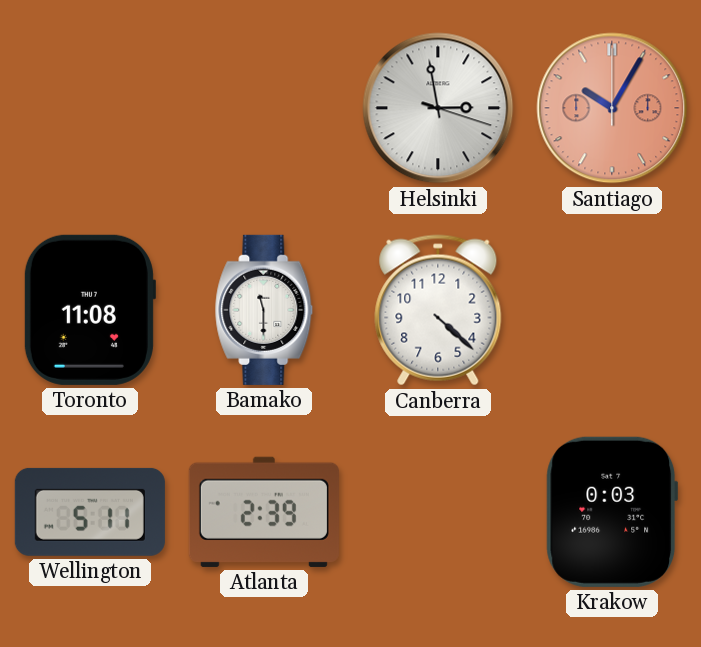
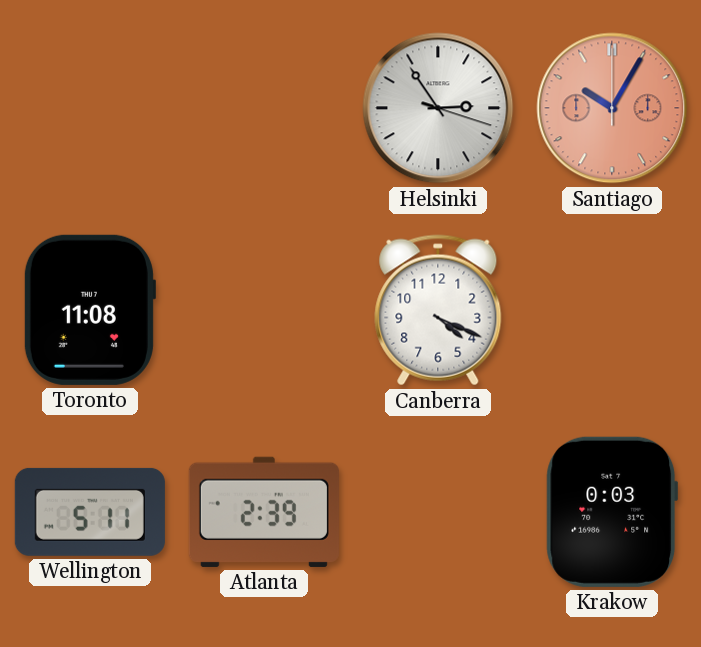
Helsinki: 2:58 -> 2:54 (438, 108)
Bamako: 11:30 -> none (264, 310)
Canberra: 4:22 -> 4:19 (438, 310)
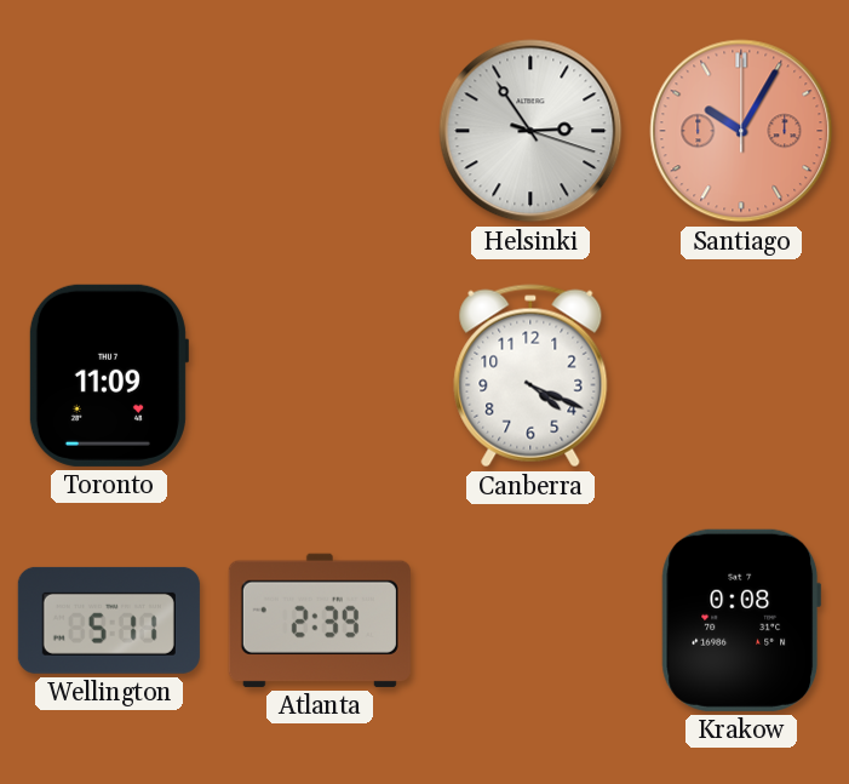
Toronto: 11:08 -> 11:09 (108, 376)
Krakow: 0:03 -> 0:08 (741, 620)
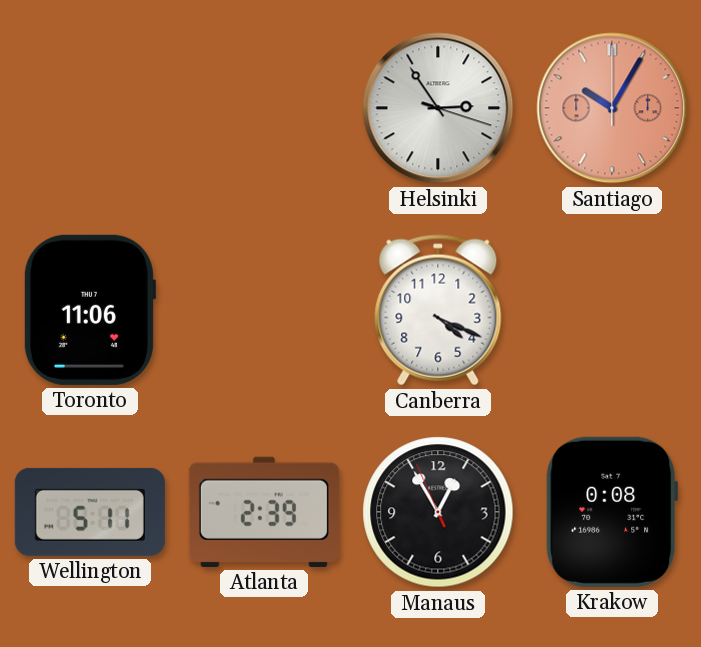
Toronto: 11:09 -> 11:06 (89, 310)
Manaus: none -> 12:54 (438, 512)
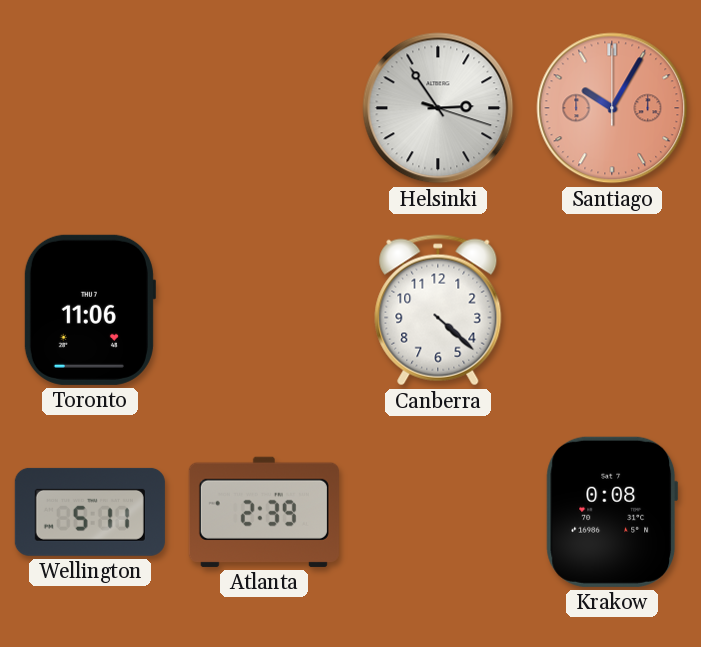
Canberra: 4:19 -> 4:22 (438, 310)
Manaus: 12:54 -> none (438, 512)
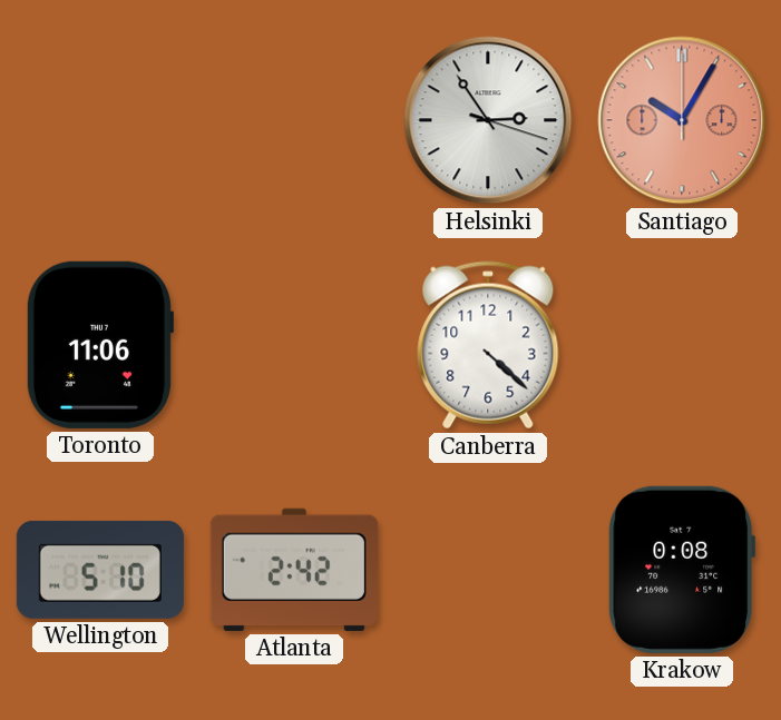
Wellington: 5:11 -> 5:10 (100, 570)
Atlanta: 2:39 -> 2:42 (294, 570)
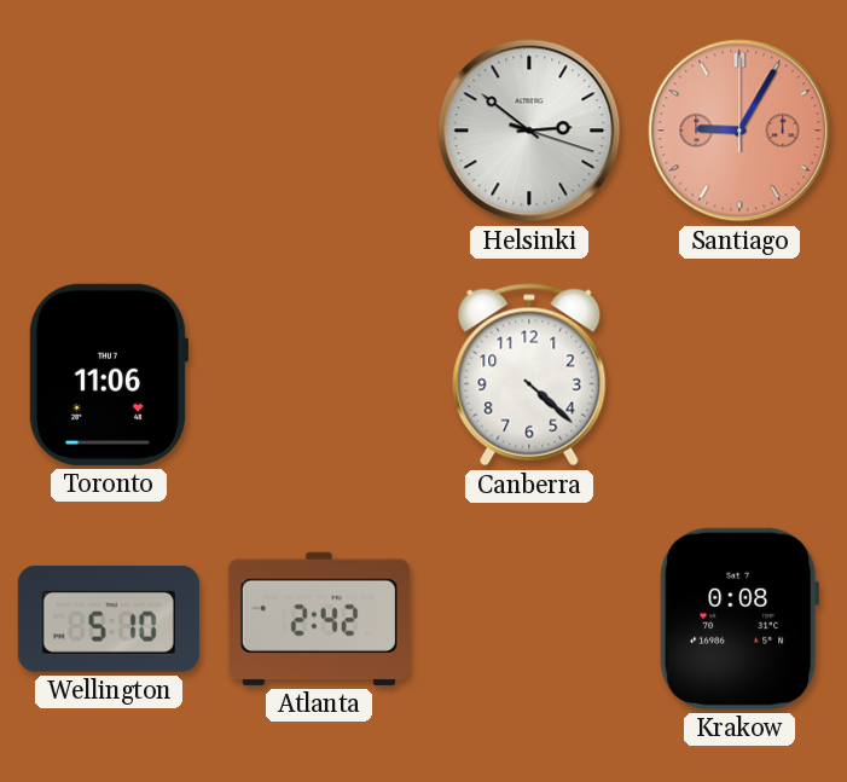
Helsinki: 2:54 -> 2:51 (529, 131)
Santiago: 10:05 -> 9:05 (739, 131)
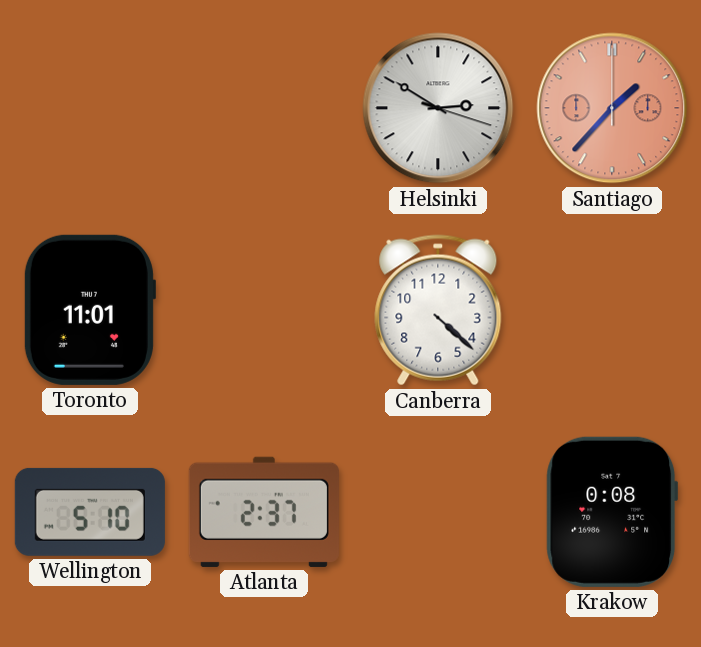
Helsinki: 2:51 -> 2:50 (438, 108)
Santiago: 9:05 -> 1:37 (612, 108)
Toronto: 11:06 -> 11:01 (89, 310)
Atlanta: 2:42 -> 2:37 (264, 512)
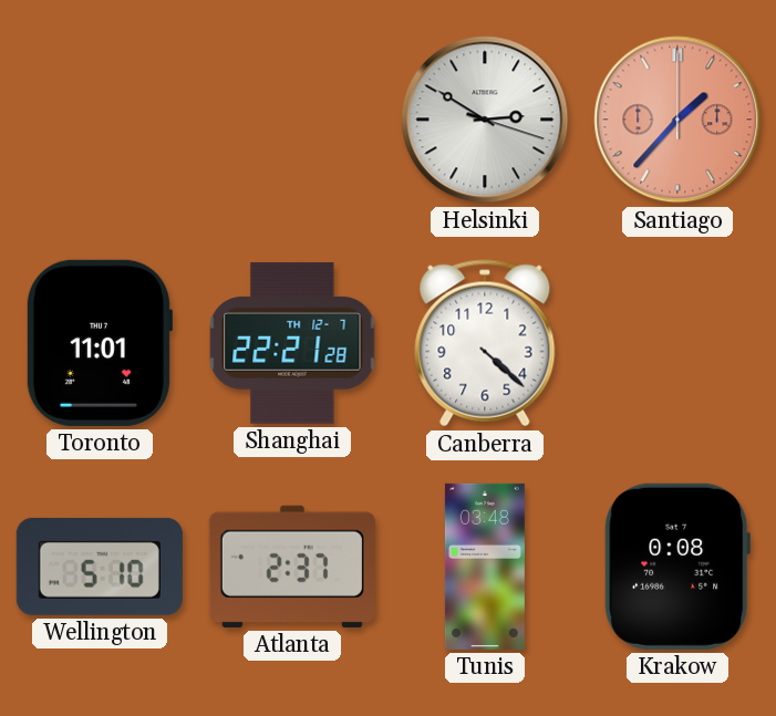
Shanghai: none -> 22:21 (292, 343)
Tunis: none -> 03:48 (485, 567)
